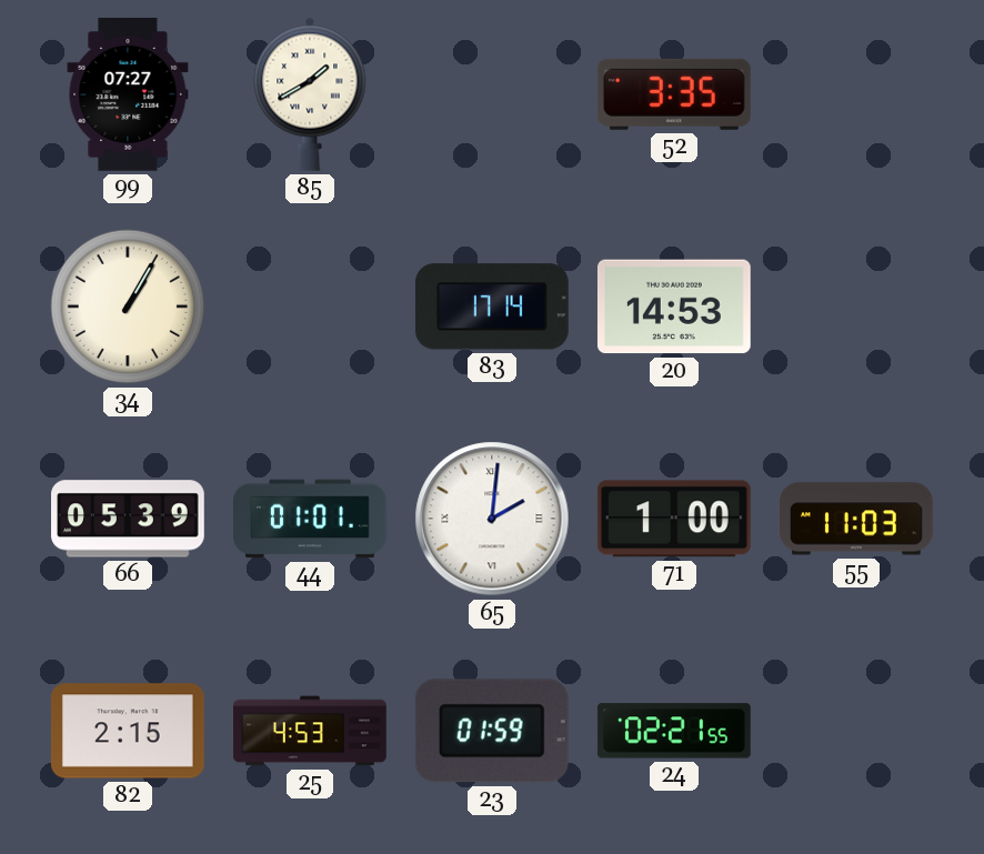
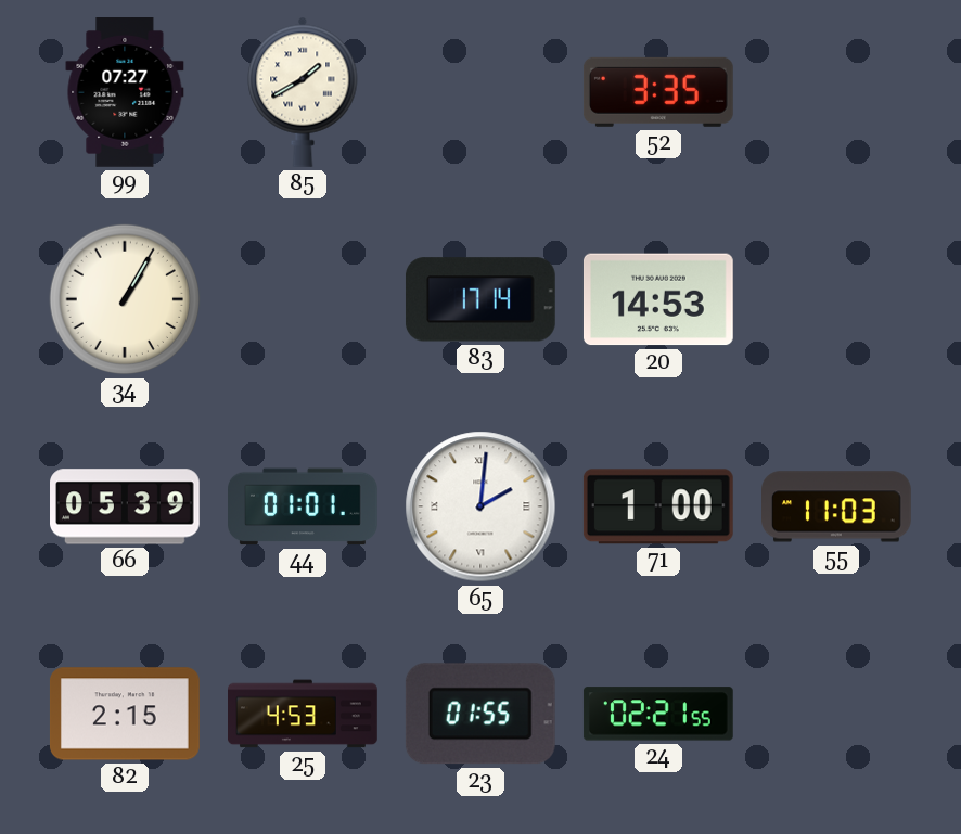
23: 01:59 -> 01:55 (480, 714)
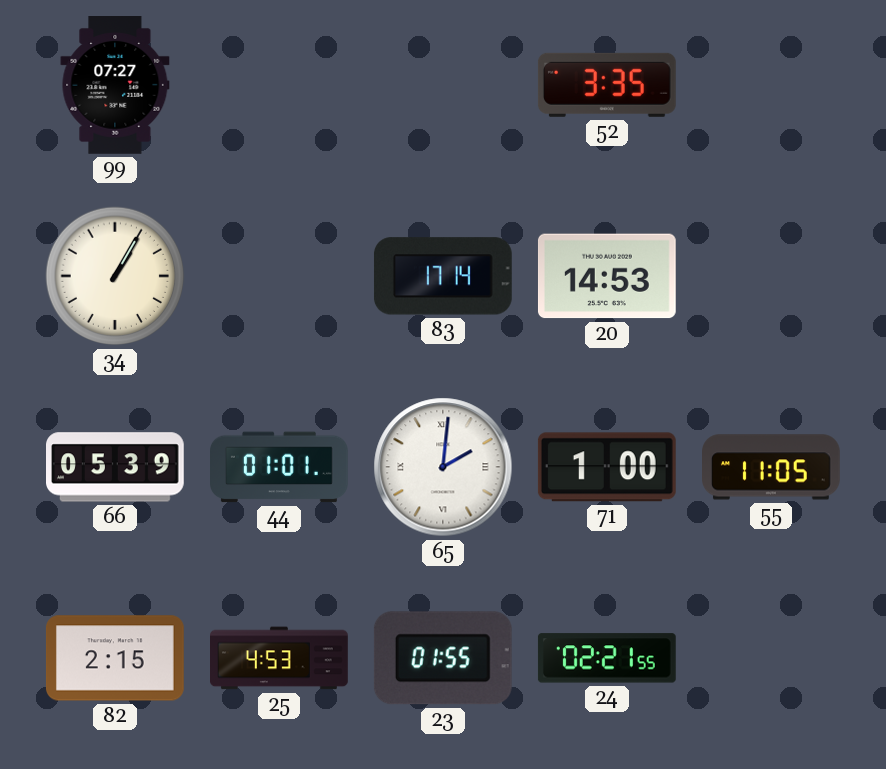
85: 1:40 -> none (303, 92)
55: 11:03 -> 11:05 (772, 467)
